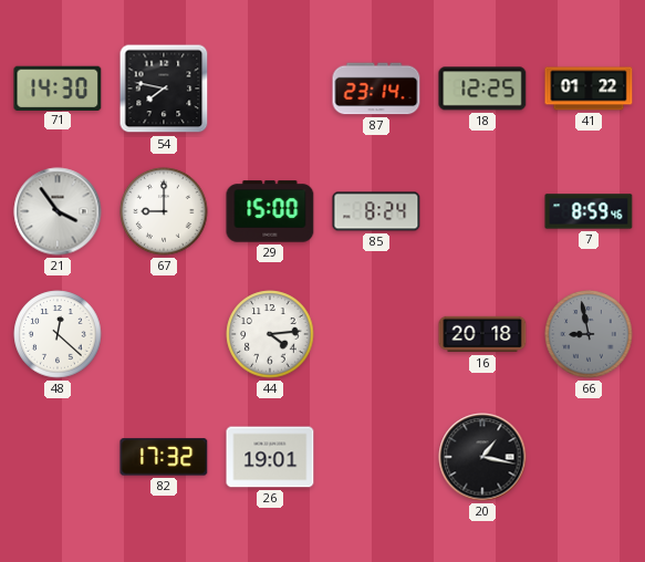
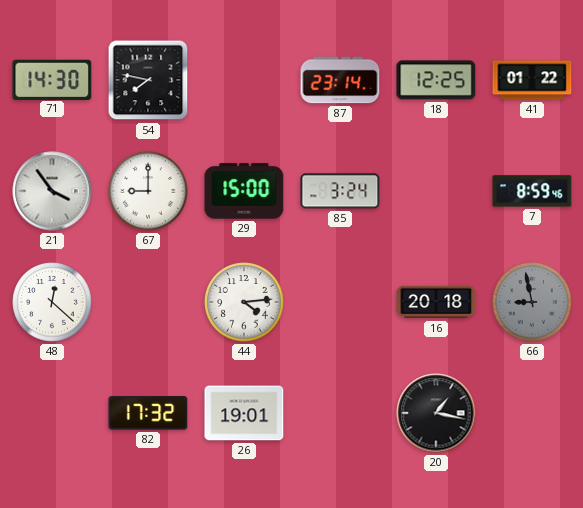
85: 8:24 -> 3:24 (340, 191)
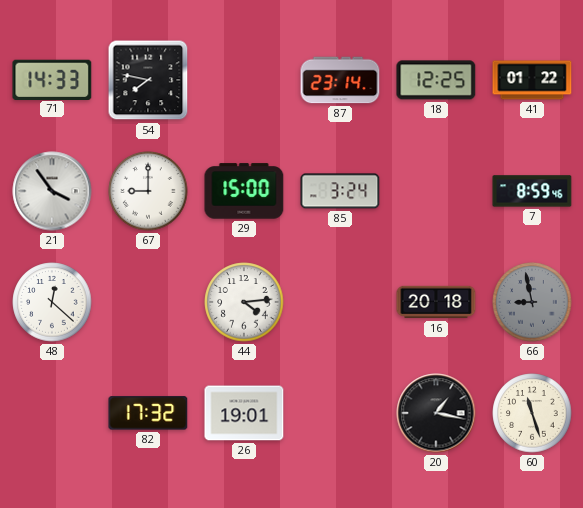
71: 14:30 -> 14:33 (52, 79)
60: none -> 11:27 (532, 413)
